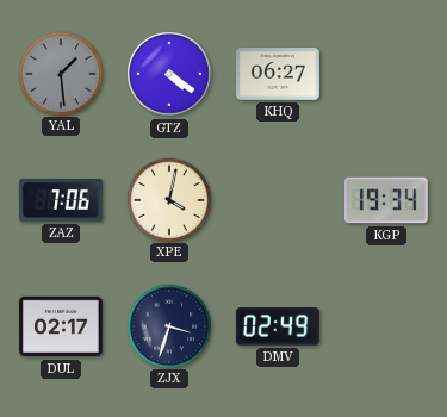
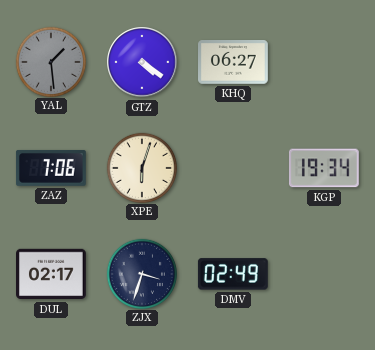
XPE: 4:02 -> 6:03 (142, 167)
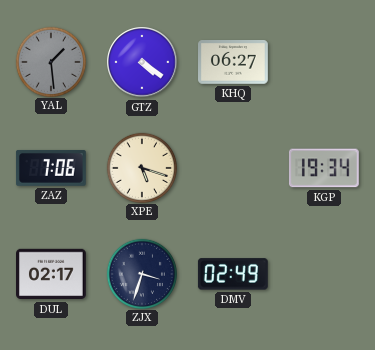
XPE: 6:03 -> 5:18 (142, 167)
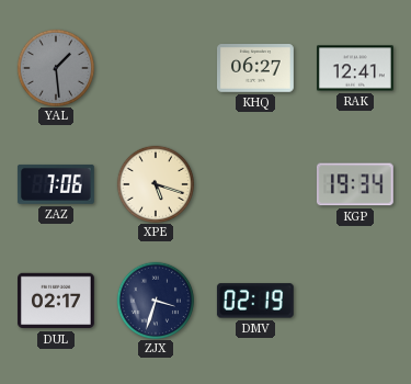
GTZ: 4:21 -> none (142, 62)
RAK: none -> 12:41 (356, 68)
DMV: 02:49 -> 02:19 (255, 301)
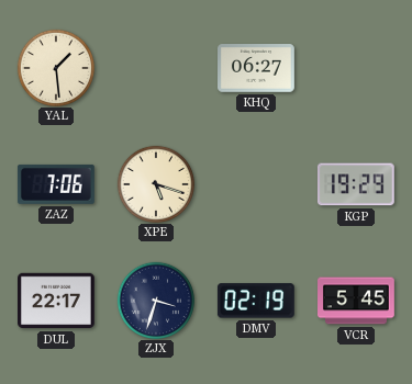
YAL dial: grey -> cream (56, 67)
RAK: 12:41 -> none (356, 68)
KGP: 19:34 -> 19:29 (356, 184)
DUL: 02:17 -> 22:17 (57, 301)
VCR: none -> 5:45 (357, 301)
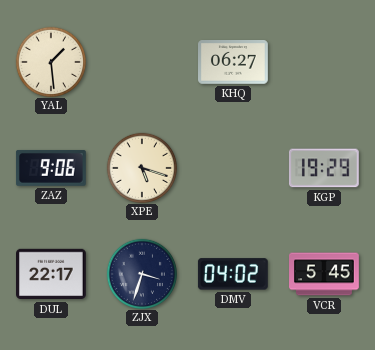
ZAZ: 7:06 -> 9:06 (51, 168)
DMV: 02:19 -> 04:02 (233, 274)
